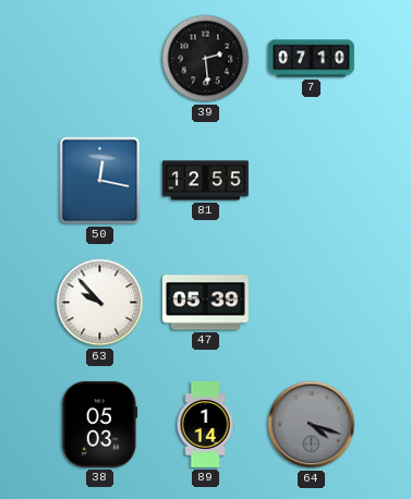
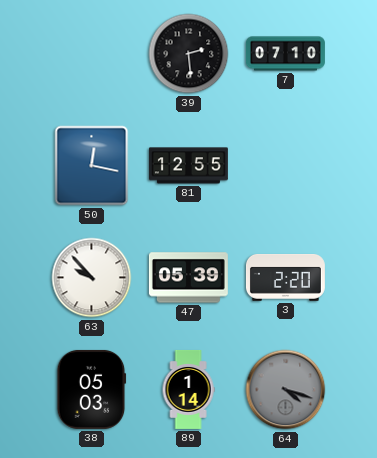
3: none -> 2:20 (285, 278)
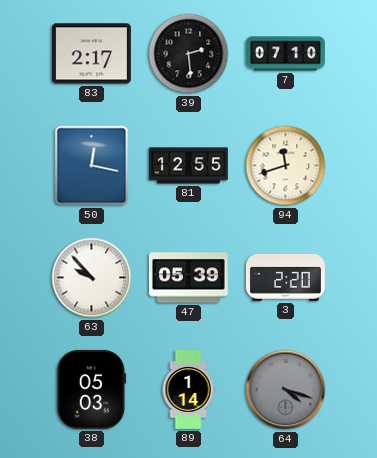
83: none -> 2:17 (91, 54)
94: none -> 11:42 (286, 166)
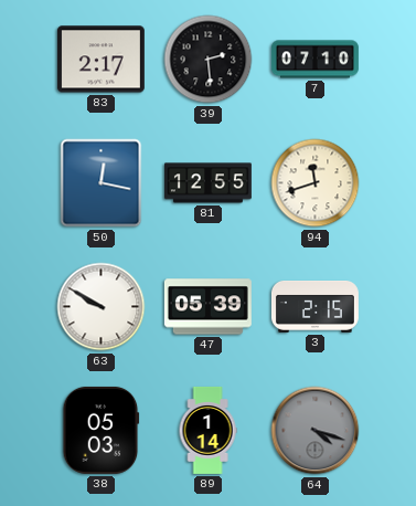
63: 9:53 -> 9:50 (102, 307)
3: 2:20 -> 2:15 (314, 307)
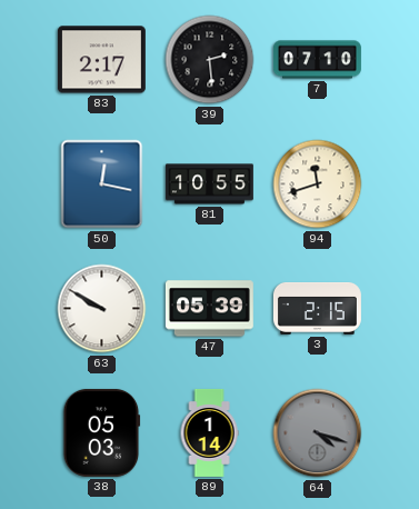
81: 12:55 -> 10:55 (209, 184)
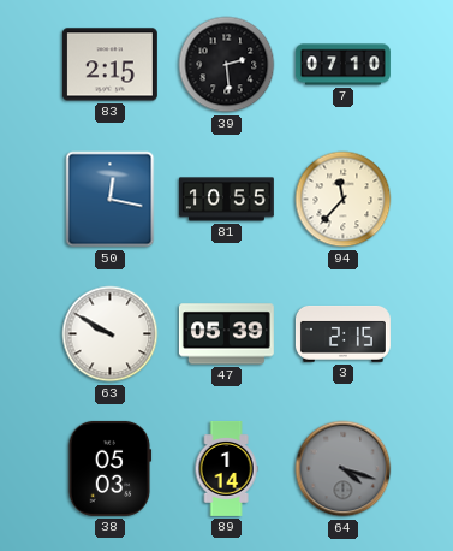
83: 2:17 -> 2:15 (109, 65)
94: 11:42 -> 11:37 (344, 200)
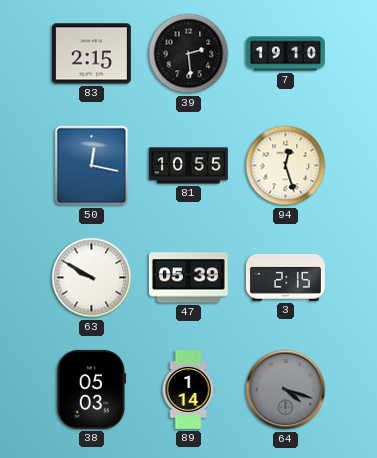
7: 07:10 -> 19:10 (285, 54)
94: 11:37 -> 12:27 (286, 166)
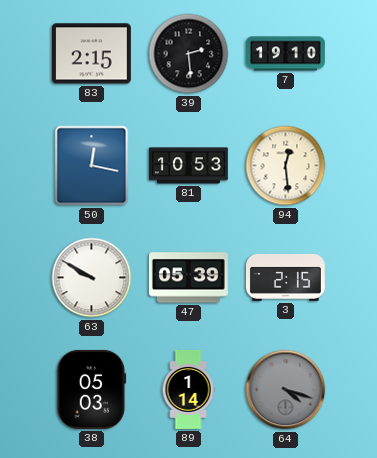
81: 10:55 -> 10:53 (188, 166)
94: 12:27 -> 12:29 (286, 166)
